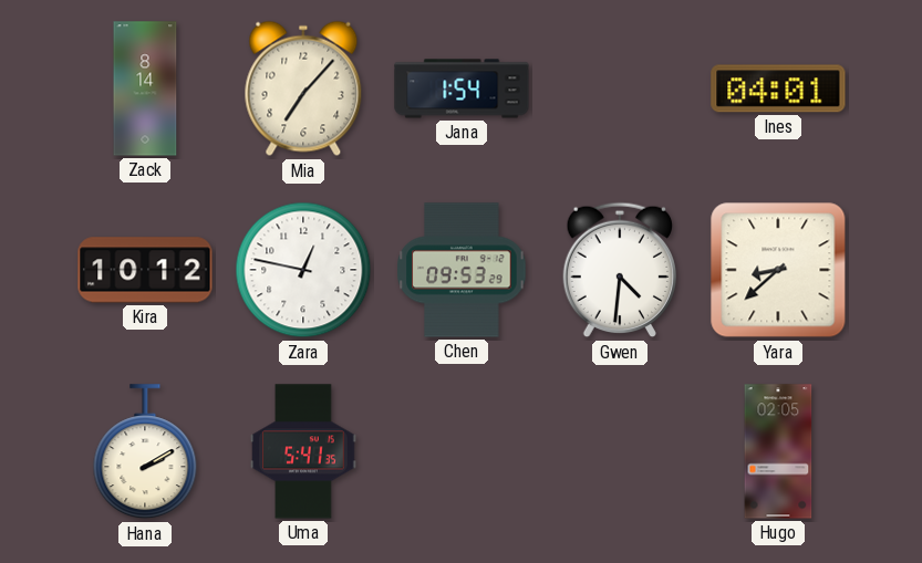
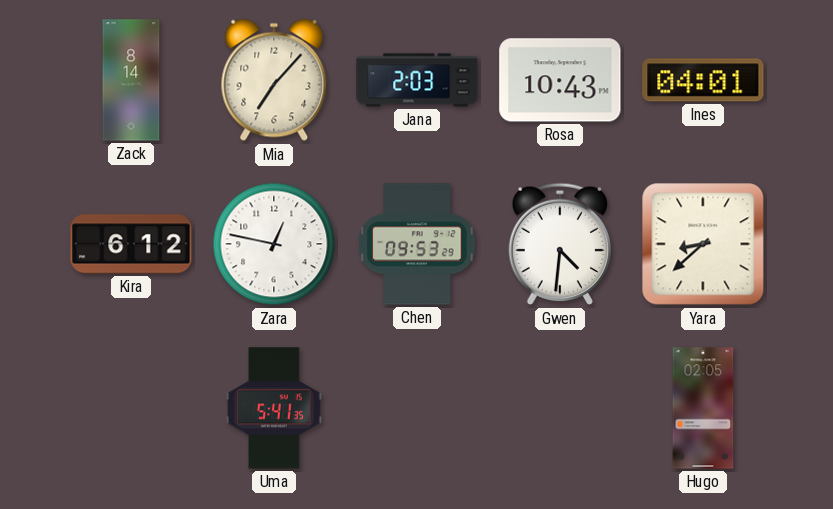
Jana: 1:54 -> 2:03 (417, 80)
Rosa: none -> 10:43 (560, 80)
Kira: 10:12 -> 6:12 (131, 244)
Hana: 2:10 -> none (145, 452)
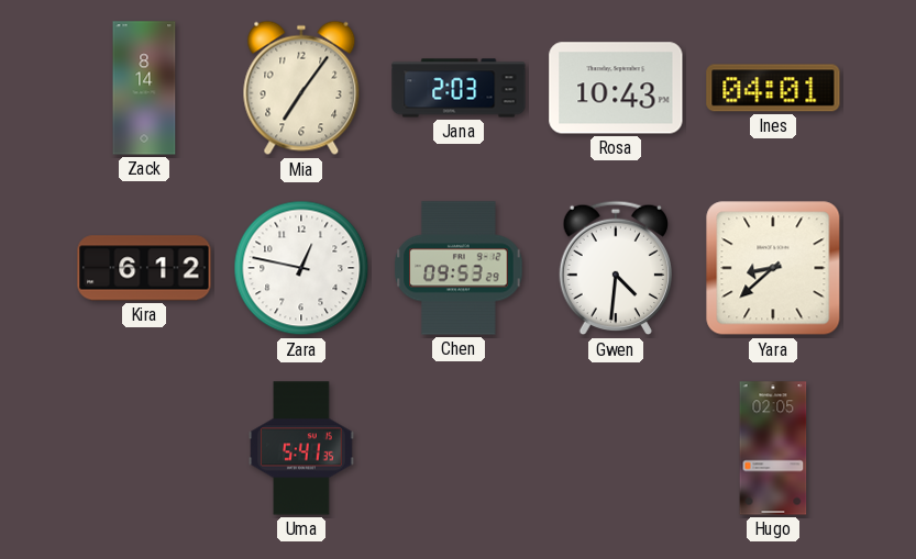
Mia: 7:07 -> 7:06 (301, 88)
